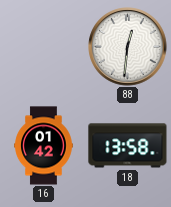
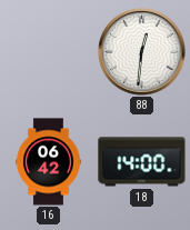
16: 01:42 -> 06:42 (49, 162)
18: 13:58 -> 14:00 (142, 162)
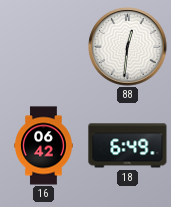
18: 14:00 -> 6:49 (128, 146)
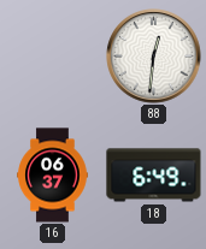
16: 06:42 -> 06:37 (53, 176)
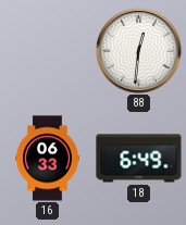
16: 06:37 -> 06:33 (48, 159)
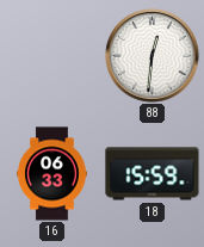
18: 6:49 -> 15:59 (153, 174)
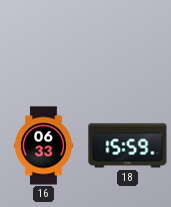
88: 12:31 -> none (153, 56)
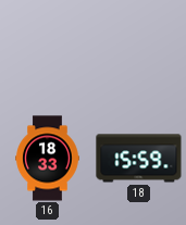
16: 06:33 -> 18:33 (48, 159)
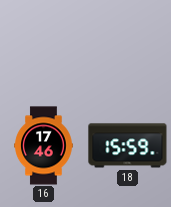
16: 18:33 -> 17:46 (44, 146)
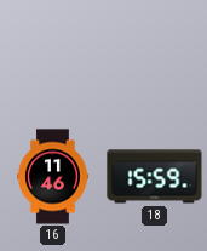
16: 17:46 -> 11:46 (53, 177)
